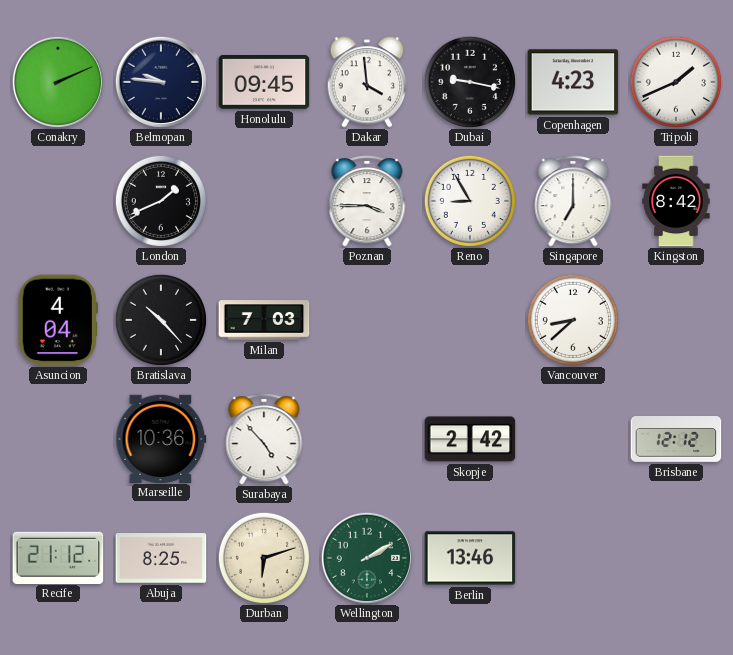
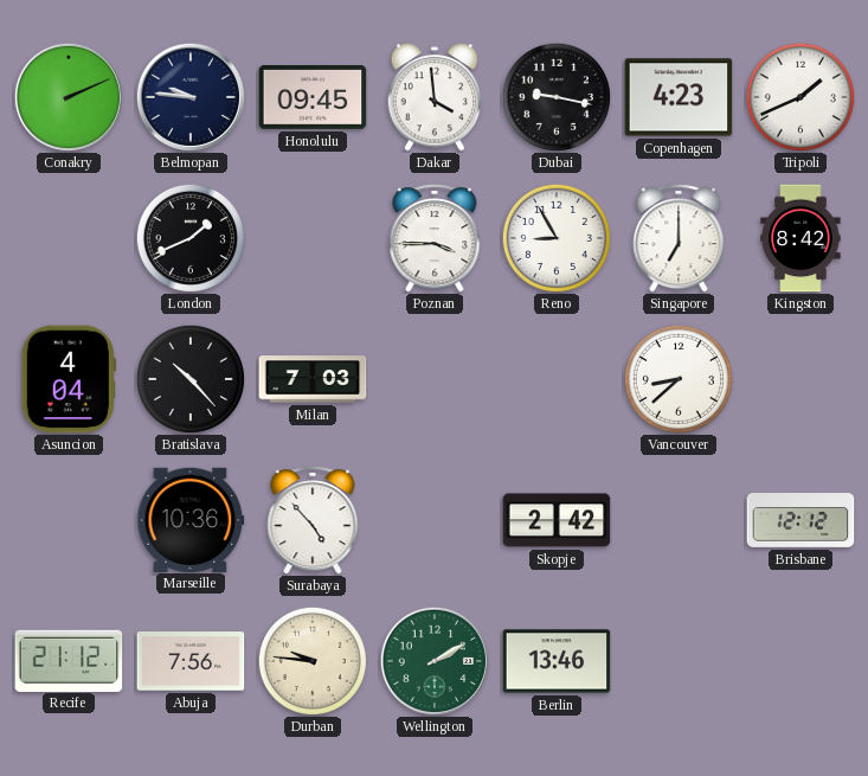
Abuja: 8:25 -> 7:56 (191, 661)
Durban: 6:12 -> 9:46 (313, 661)
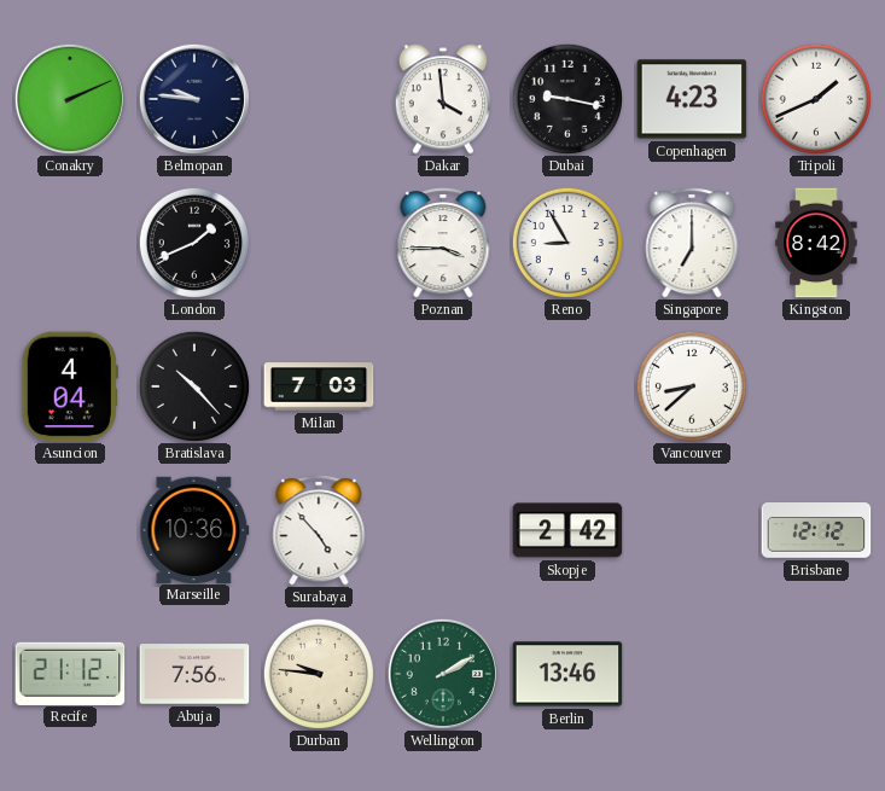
Honolulu: 09:45 -> none (313, 98)
